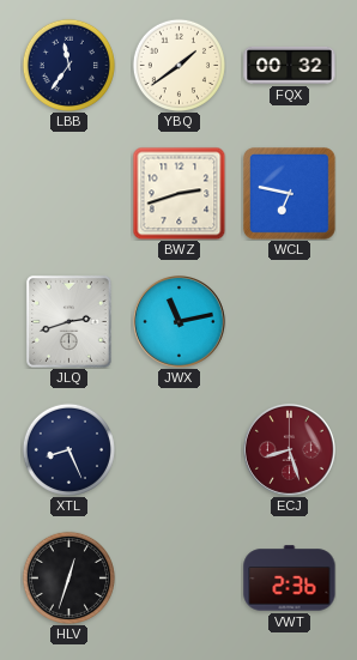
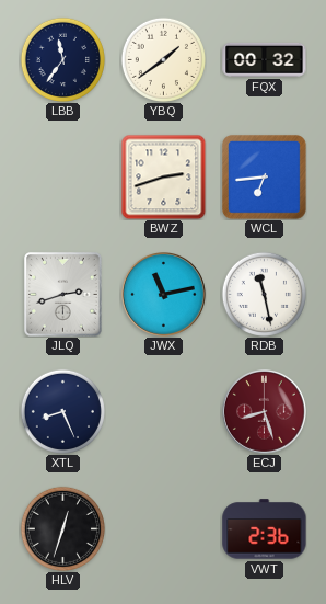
WCL: 6:47 -> 6:44 (264, 176)
RDB: none -> 11:28 (264, 294)
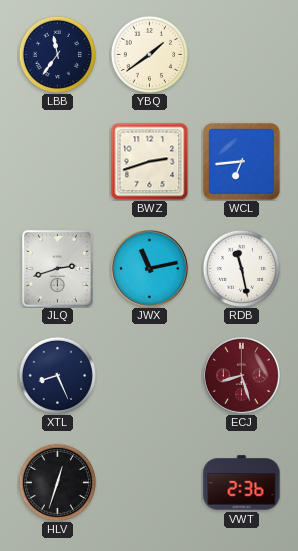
FQX: 00:32 -> none (265, 59)
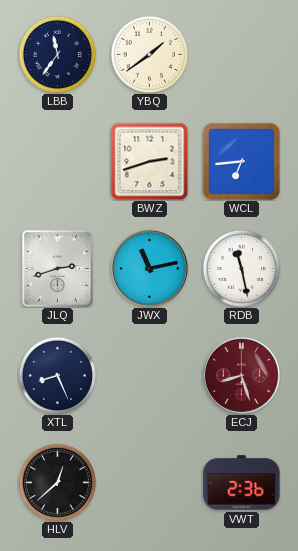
HLV: 12:33 -> 12:38 (57, 482)
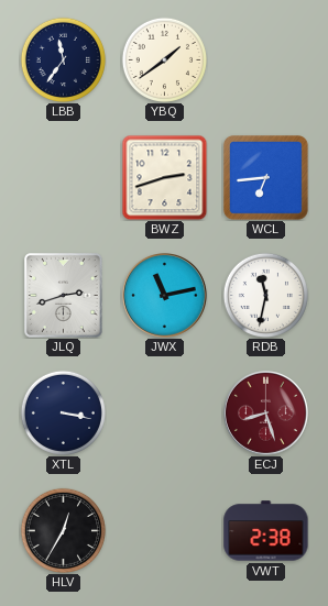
RDB: 11:28 -> 11:32 (265, 295)
XTL: 8:26 -> 3:17 (63, 412)
HLV: 12:38 -> 12:35 (63, 530)
VWT: 2:36 -> 2:38 (266, 531)
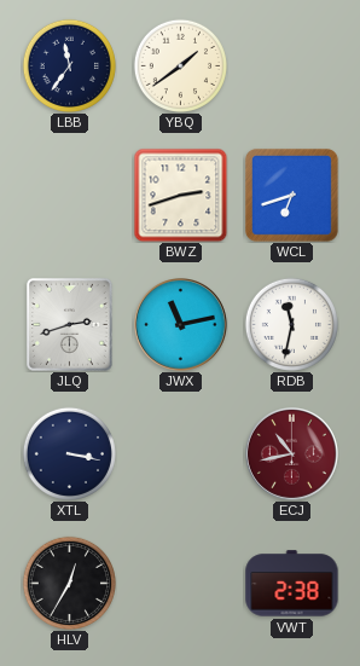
WCL: 6:44 -> 6:42 (291, 195)
ECJ: 8:27 -> 10:43 (292, 454)
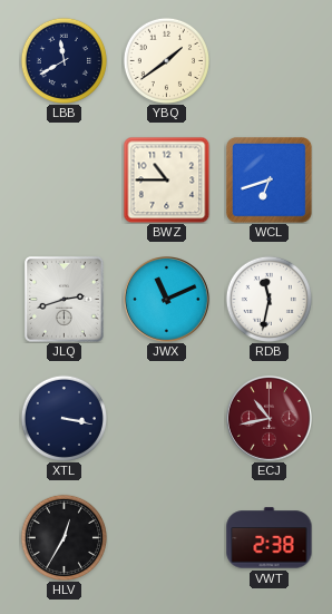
LBB: 11:36 -> 11:40 (64, 60)
BWZ: 2:42 -> 10:45 (166, 179)
JWX: 11:13 -> 11:11 (167, 300)
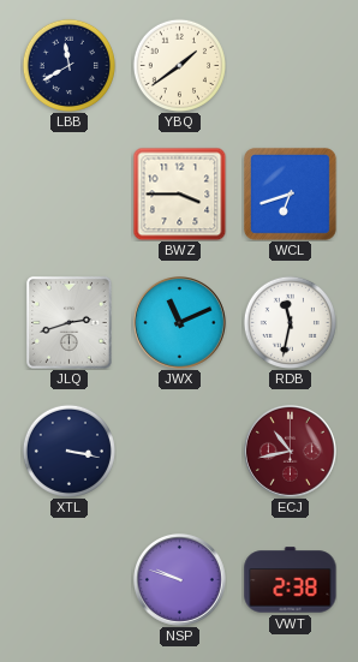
BWZ: 10:45 -> 3:45 (179, 193)
HLV: 12:35 -> none (64, 537)
NSP: none -> 9:48 (180, 580)
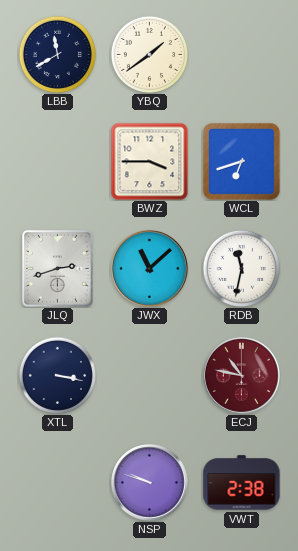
JWX: 11:11 -> 11:08 (150, 269)
ECJ: 10:43 -> 10:47 (242, 376)
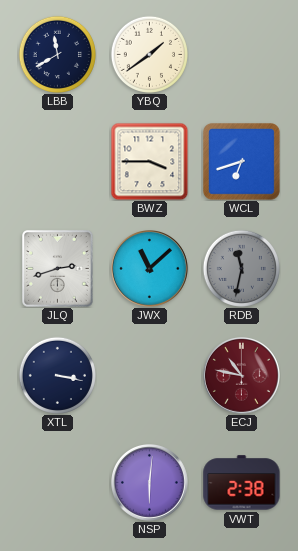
RDB dial: white -> grey (241, 268)
NSP: 9:48 -> 6:01 (150, 483)
